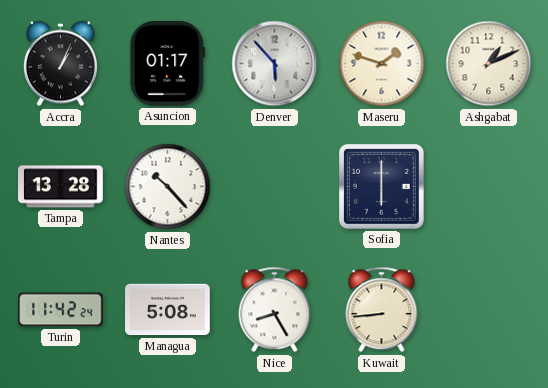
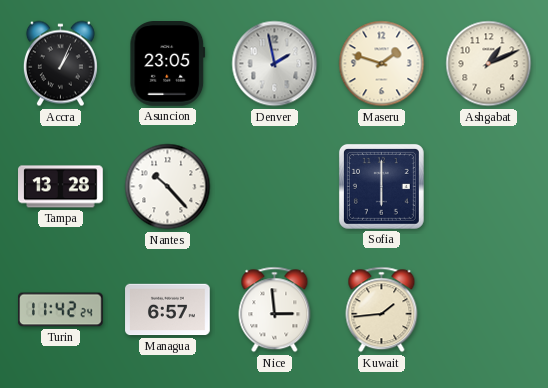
Asuncion: 01:17 -> 23:05 (168, 64)
Denver: 5:53 -> 1:58 (275, 64)
Managua: 5:08 -> 6:57 (168, 310)
Nice: 8:25 -> 2:59 (275, 310)
Kuwait: 8:44 -> 1:44 (382, 310)
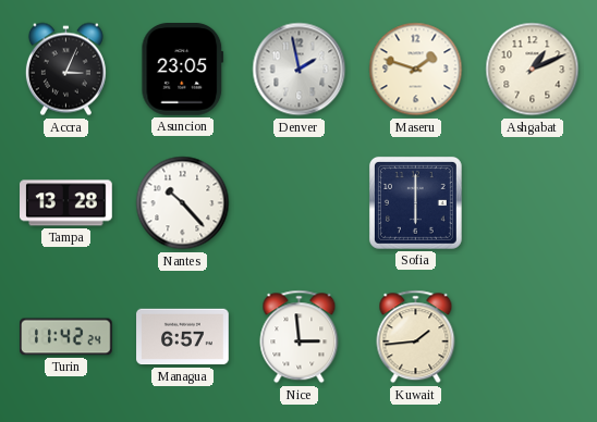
Accra: 1:04 -> 3:04 (65, 70)
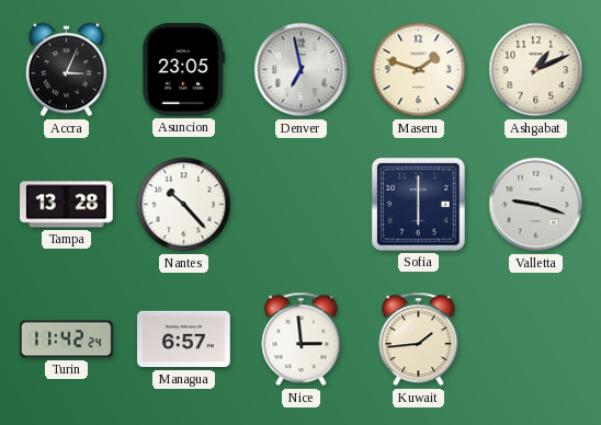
Denver: 1:58 -> 6:58 (302, 70)
Valletta: none -> 9:18 (536, 205)
